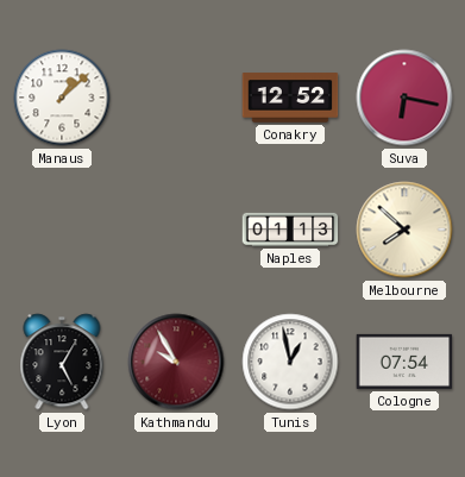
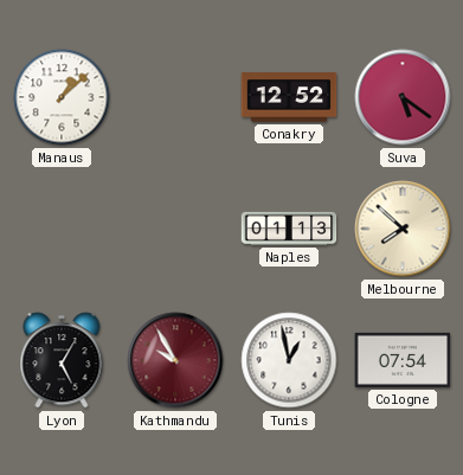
Suva: 6:17 -> 5:21 (403, 97)
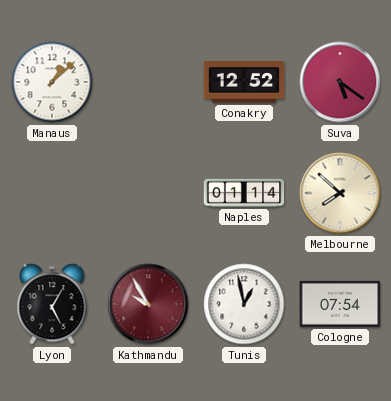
Naples: 01:13 -> 01:14 (244, 193)
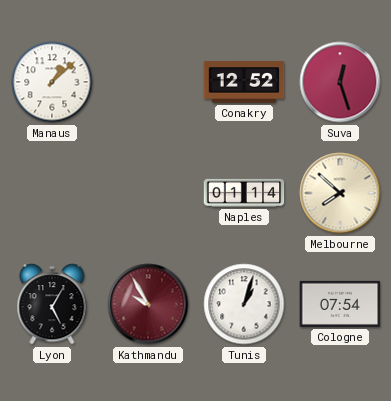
Suva: 5:21 -> 12:27 (340, 82)
Tunis: 12:58 -> 1:03 (244, 304)
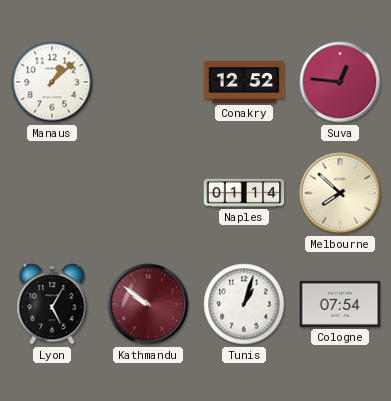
Suva: 12:27 -> 12:46 (340, 82)
Kathmandu: 9:55 -> 9:51 (148, 304)
